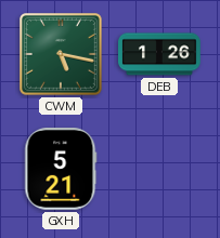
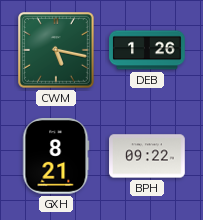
GXH: 5:21 -> 8:21 (56, 157)
BPH: none -> 09:22 (147, 156)
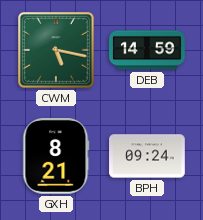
DEB: 1:26 -> 14:59 (147, 50)
BPH: 09:22 -> 09:24 (147, 156)
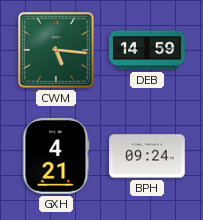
CWM: 5:17 -> 5:16 (57, 51)
GXH: 8:21 -> 4:21 (56, 157)
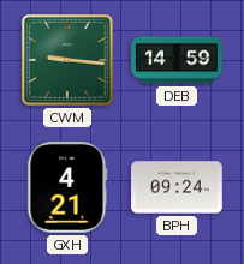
CWM: 5:16 -> 9:16 (69, 61)
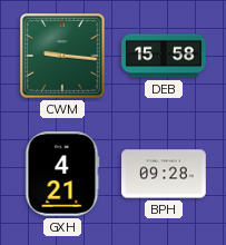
DEB: 14:59 -> 15:58 (164, 56)
BPH: 09:24 -> 09:28 (164, 174)
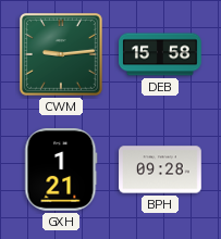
CWM: 9:16 -> 9:14 (62, 55)
GXH: 4:21 -> 1:21 (61, 171)
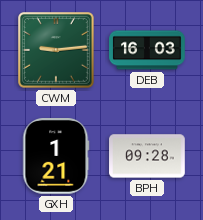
DEB: 15:58 -> 16:03 (147, 50)
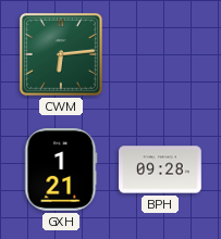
CWM: 9:14 -> 6:14 (62, 55)
DEB: 16:03 -> none (147, 50)
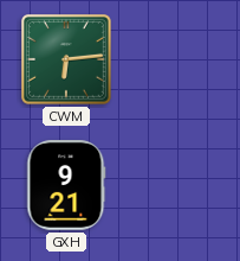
GXH: 1:21 -> 9:21 (66, 186)
BPH: 09:28 -> none (160, 169)
